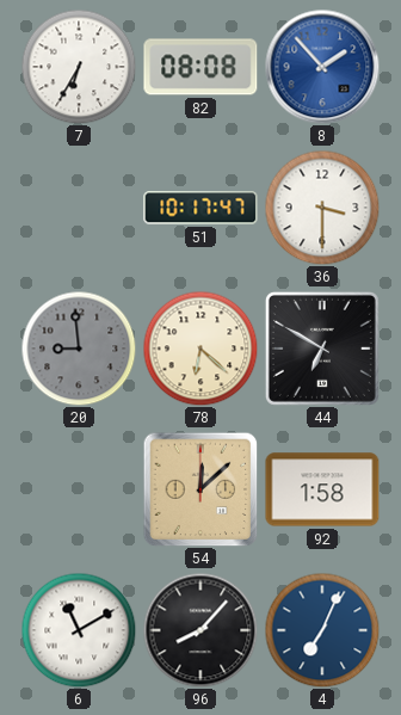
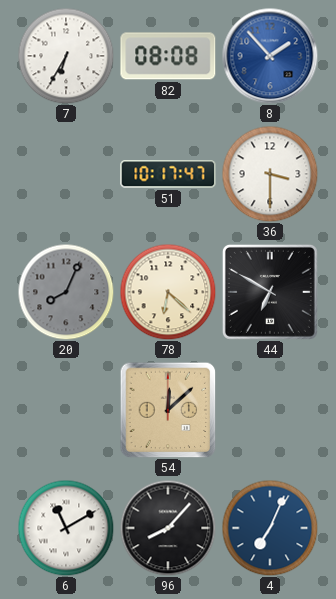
20: 8:59 -> 8:04 (66, 292)
92: 1:58 -> none (322, 489)
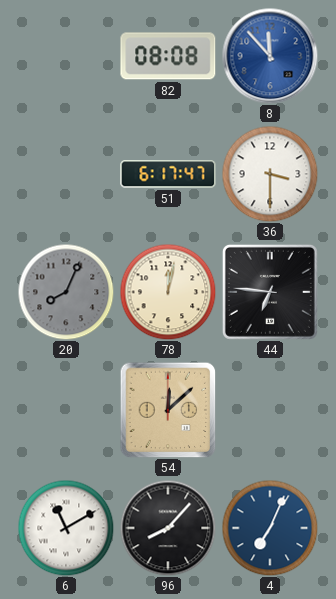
7: 6:35 -> none (66, 56)
8: 1:53 -> 11:53 (270, 56)
51: 10:17 -> 6:17 (168, 174)
78: 6:22 -> 12:02 (168, 292)
44: 6:50 -> 6:46 (270, 292)
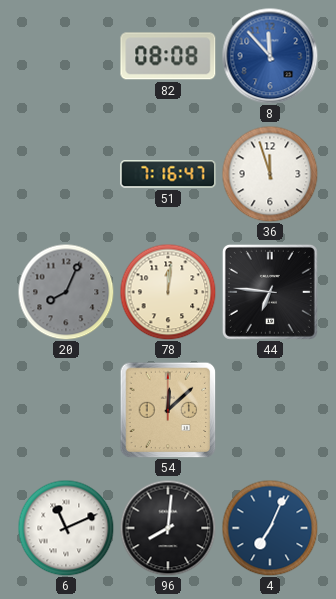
51: 6:17 -> 7:16 (168, 174)
36: 3:30 -> 11:57 (270, 174)
78: 12:02 -> 12:01 (168, 292)
6: 11:10 -> 11:11 (66, 528)
96: 8:07 -> 8:01 (168, 528)
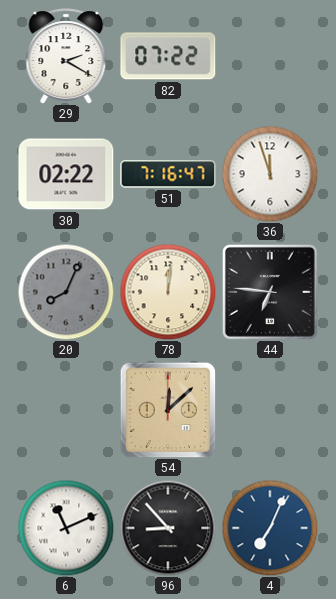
29: none -> 2:20 (66, 56)
82: 08:08 -> 07:22 (168, 56)
8: 11:53 -> none (270, 56)
30: none -> 02:22 (66, 174)
96: 8:01 -> 8:53 (168, 528)
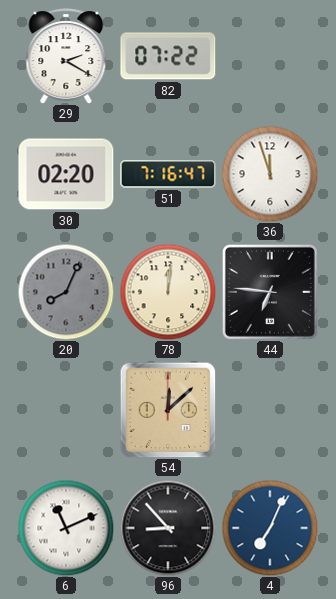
30: 02:22 -> 02:20 (66, 174)
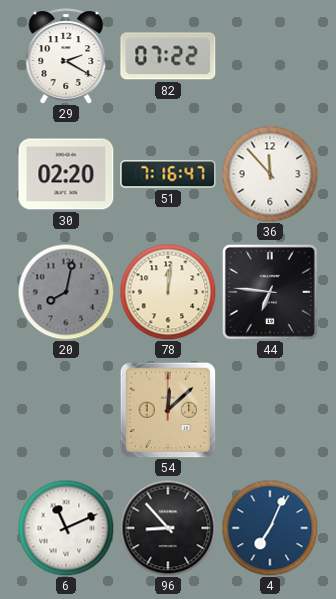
36: 11:57 -> 11:53 (270, 174)
20: 8:04 -> 8:02 (66, 292)
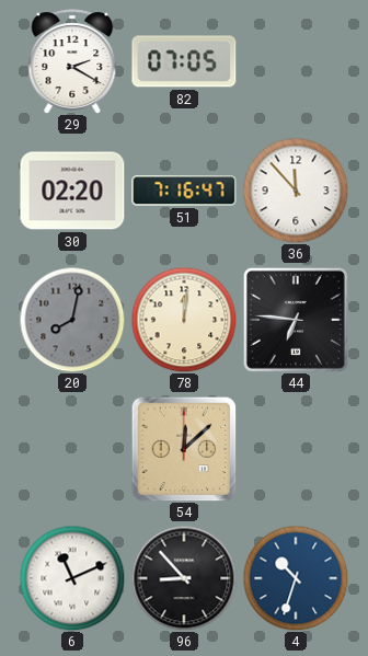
82: 07:22 -> 07:05 (184, 61)
4: 7:04 -> 10:33 (296, 578)
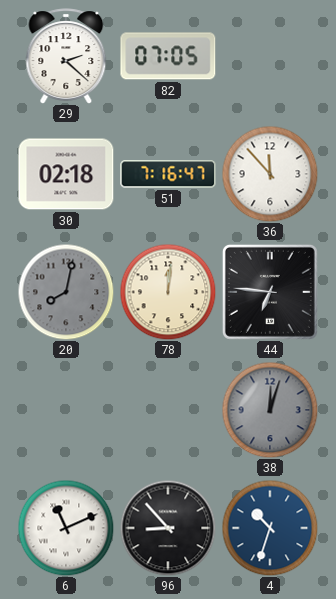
29: 2:20 -> 2:22 (66, 56)
30: 02:20 -> 02:18 (66, 174)
54: 12:08 -> none (184, 449)
38: none -> 12:03 (270, 410)
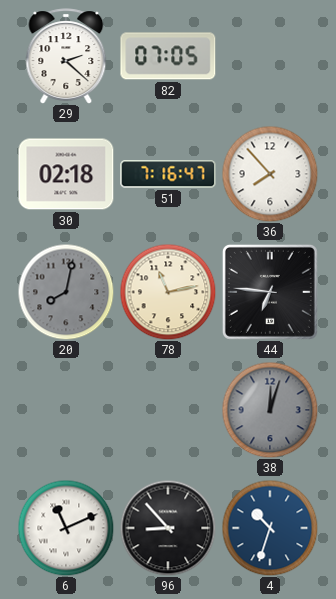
36: 11:53 -> 7:53 (270, 174)
78: 12:01 -> 11:13 (168, 292)
